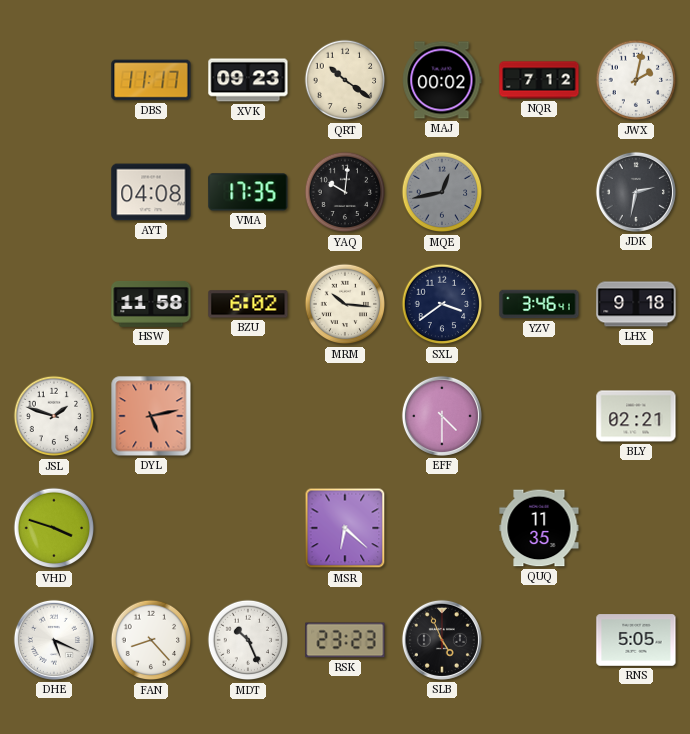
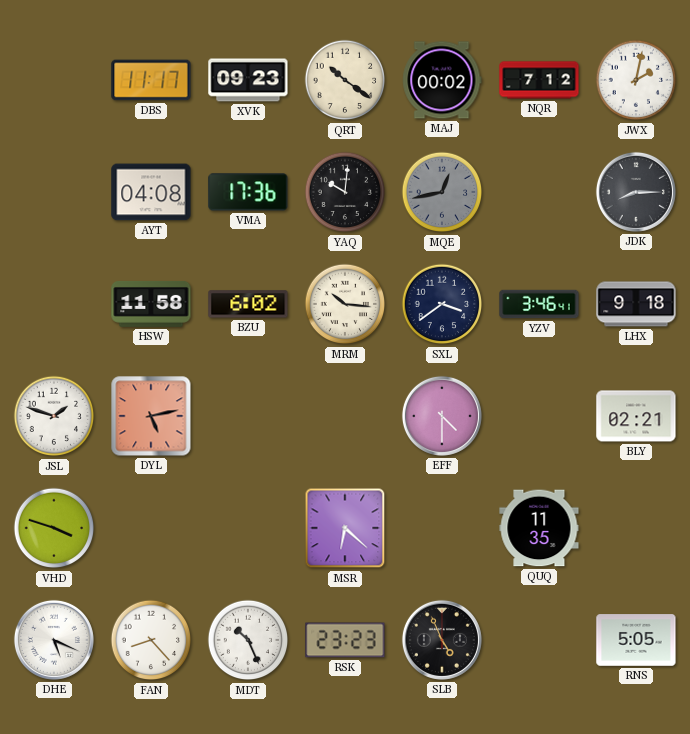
VMA: 17:35 -> 17:36 (248, 192)
JDK: 2:32 -> 8:15 (636, 192)
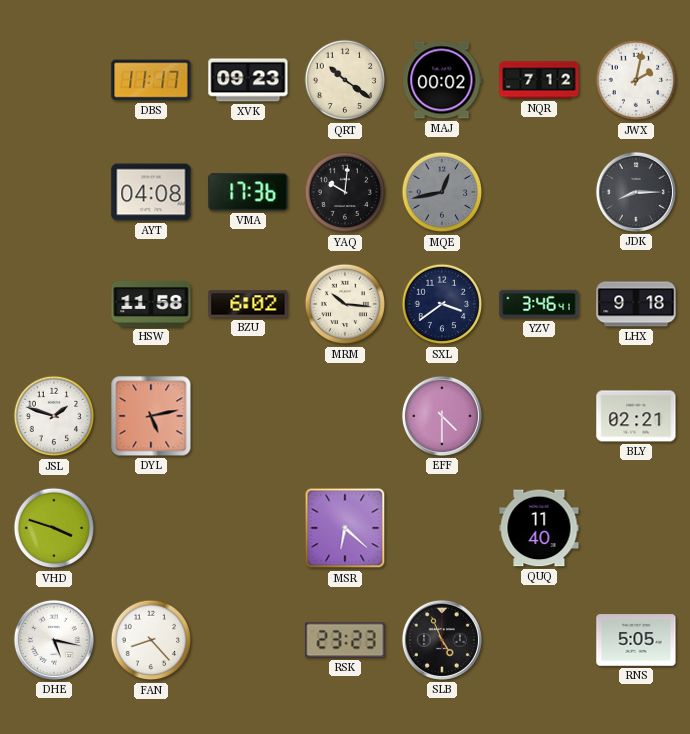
QUQ: 11:35 -> 11:40 (539, 528)
DHE: 5:19 -> 5:17 (54, 640)
MDT: 10:26 -> none (248, 640)
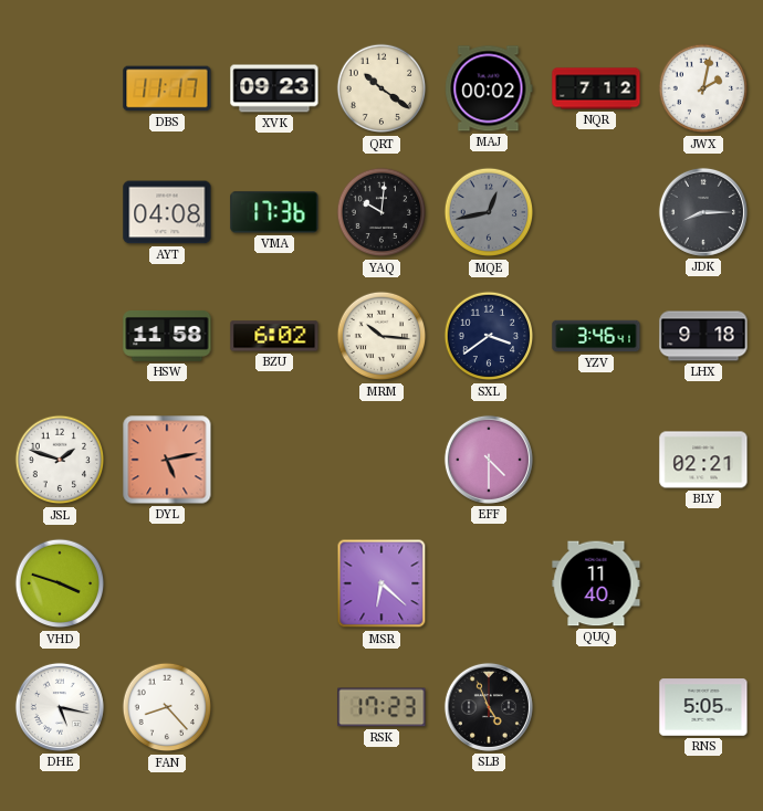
RSK: 23:23 -> 17:23 (381, 707)
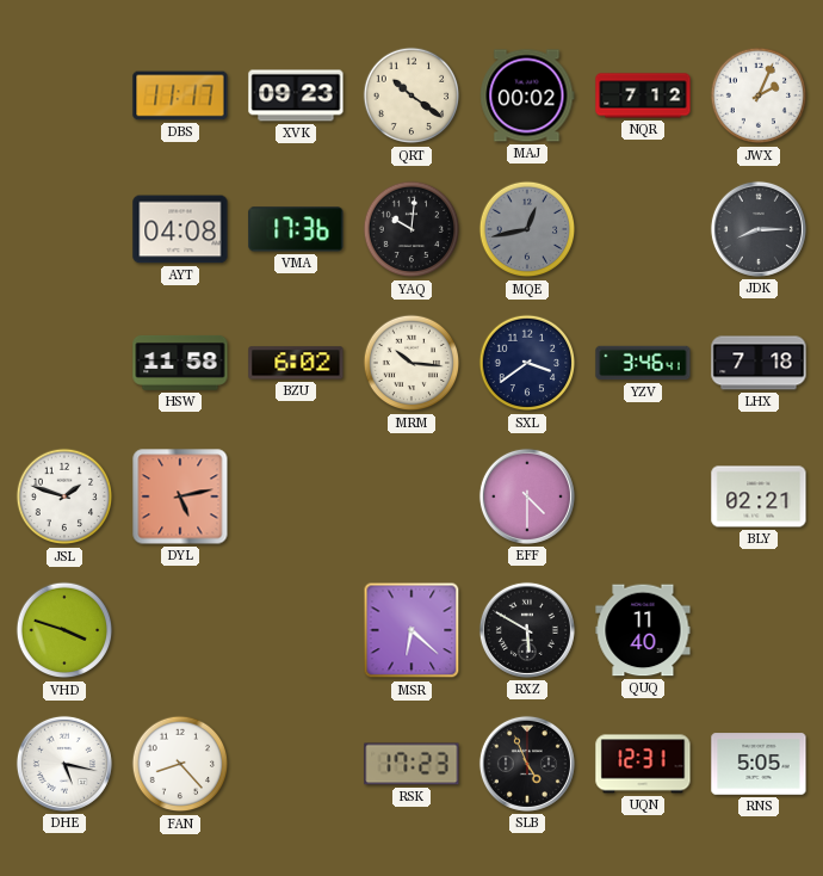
JWX: 2:02 -> 2:04 (759, 95)
LHX: 9:18 -> 7:18 (759, 363)
RXZ: none -> 5:50 (527, 630)
UQN: none -> 12:31 (643, 764)
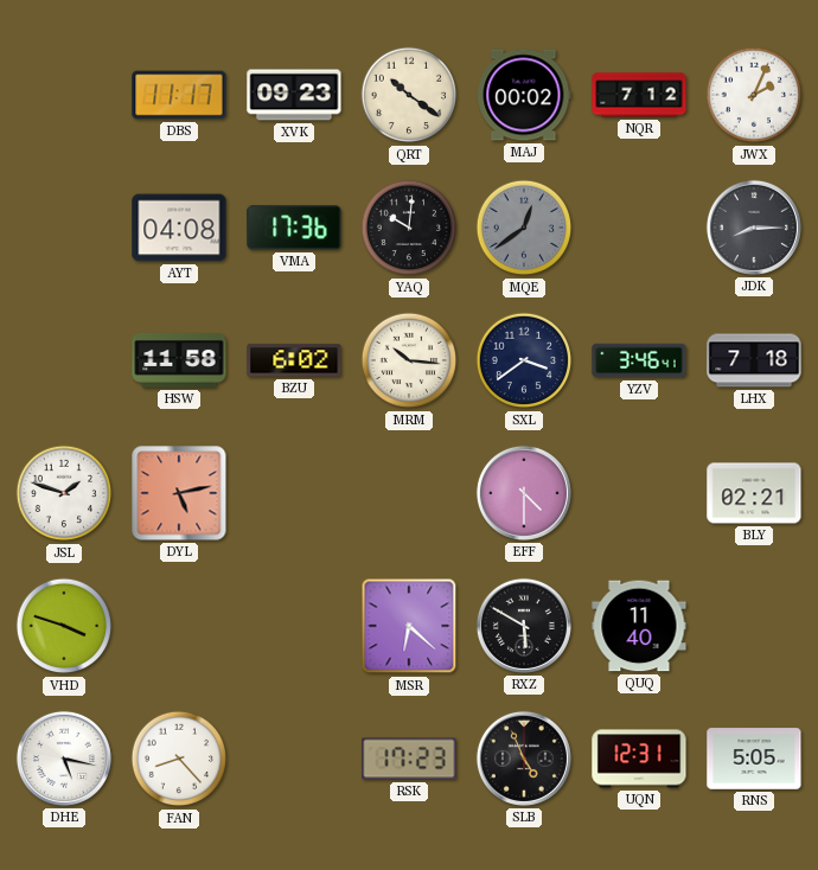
MQE: 12:43 -> 12:39 (524, 228)
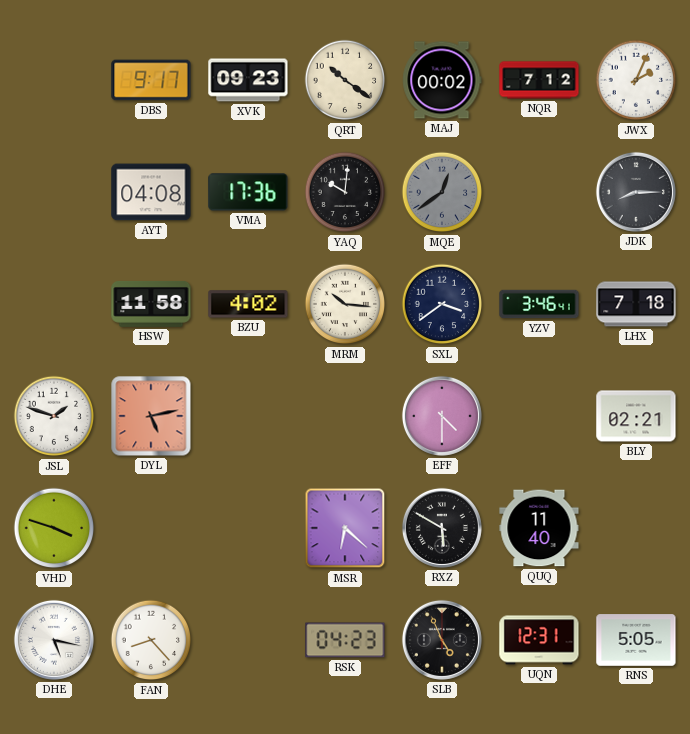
DBS: 11:17 -> 9:17 (151, 80)
BZU: 6:02 -> 4:02 (248, 304)
RSK: 17:23 -> 04:23 (345, 640)
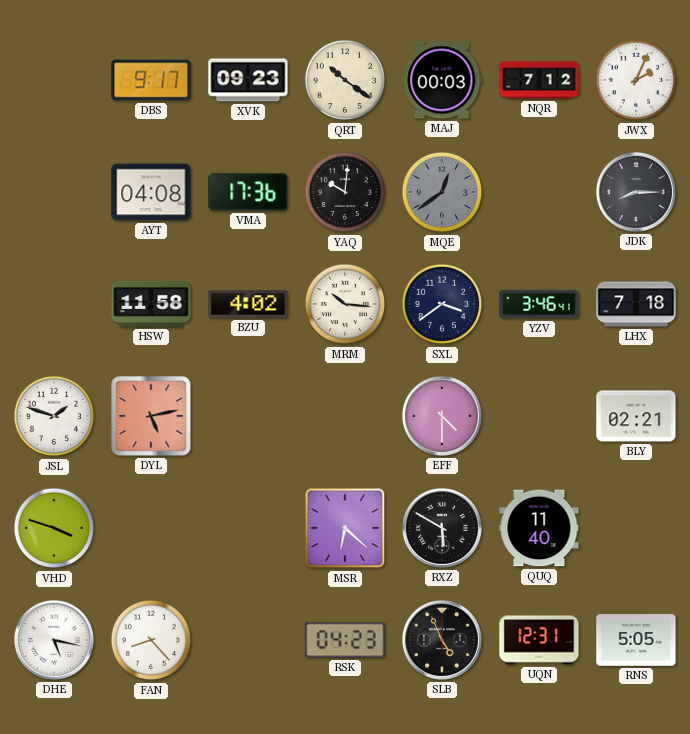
MAJ: 00:02 -> 00:03 (442, 80)
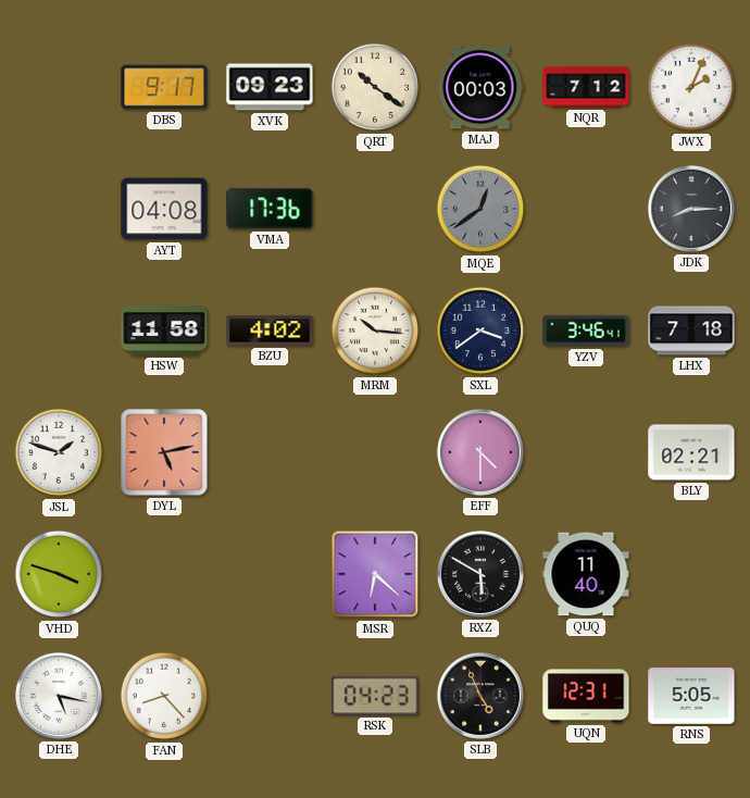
YAQ: 10:01 -> none (345, 192)
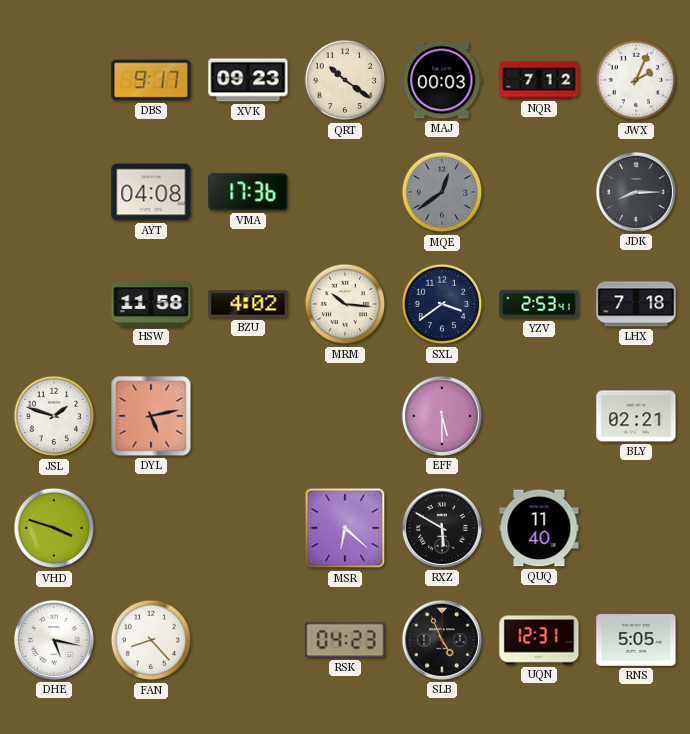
YZV: 3:46 -> 2:53 (539, 304)
EFF: 4:30 -> 5:30 (442, 416)
